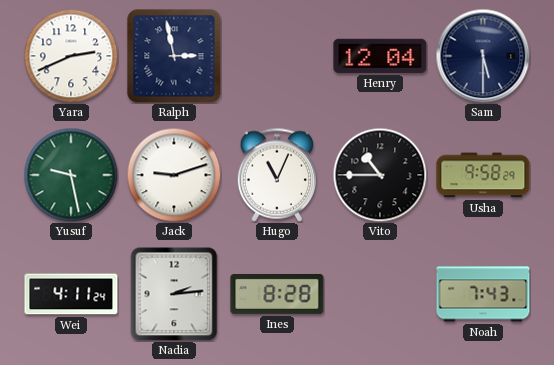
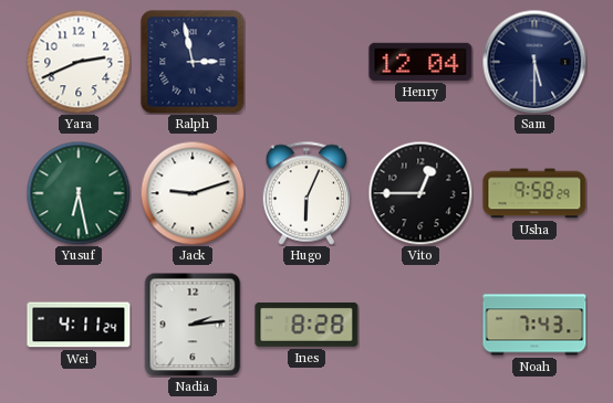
Yusuf: 9:28 -> 6:28 (79, 193)
Hugo: 11:04 -> 6:04 (306, 193)
Vito: 10:45 -> 12:45 (420, 193)
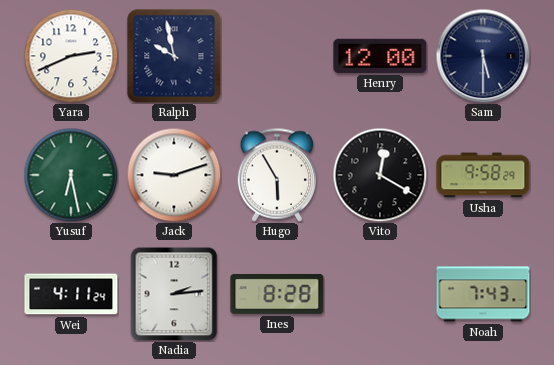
Ralph: 2:58 -> 9:58 (174, 56)
Henry: 12:04 -> 12:00 (380, 56)
Hugo: 6:04 -> 5:55 (277, 175)
Vito: 12:45 -> 12:20 (380, 175)
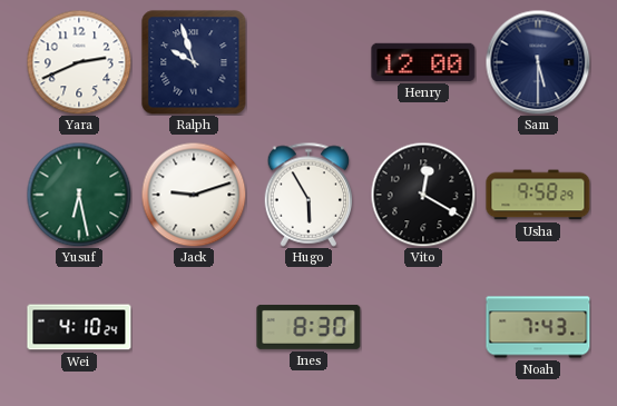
Ralph: 9:58 -> 9:57 (194, 62)
Wei: 4:11 -> 4:10 (79, 327)
Nadia: 2:14 -> none (174, 294)
Ines: 8:28 -> 8:30 (308, 327)
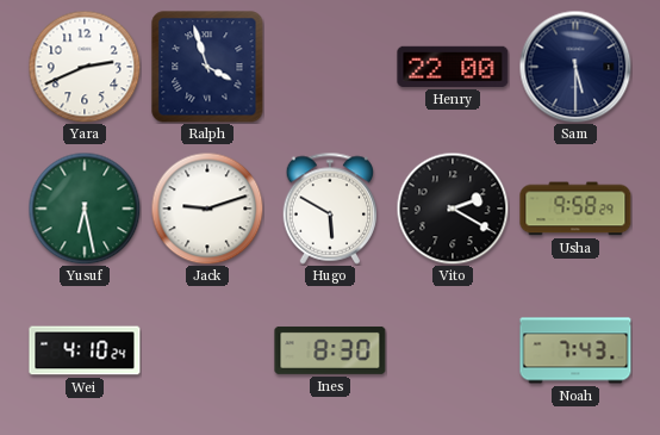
Ralph: 9:57 -> 3:57 (207, 67)
Henry: 12:00 -> 22:00 (453, 67)
Hugo: 5:55 -> 5:50 (330, 209)
Vito: 12:20 -> 2:20 (453, 209)
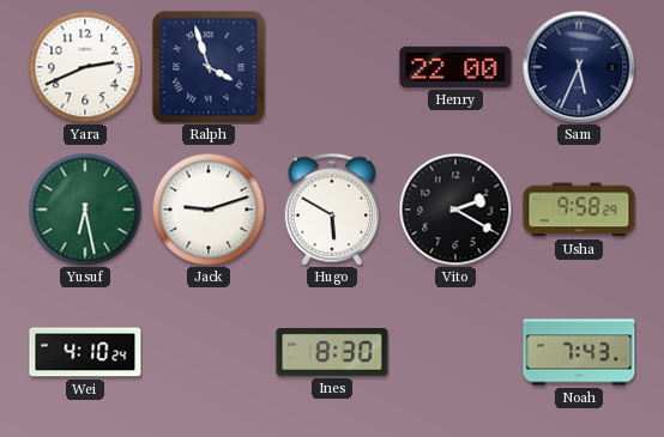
Sam: 5:30 -> 5:34 (579, 67)
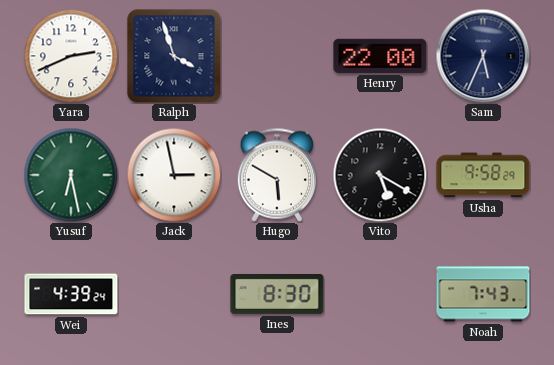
Jack: 9:12 -> 2:58 (174, 175)
Vito: 2:20 -> 5:20 (380, 175)
Wei: 4:10 -> 4:39 (71, 294)
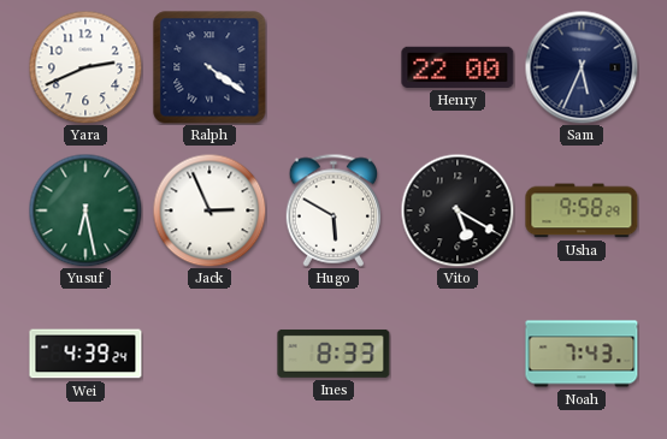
Ralph: 3:57 -> 4:21 (209, 67)
Jack: 2:58 -> 2:56 (209, 210)
Ines: 8:30 -> 8:33 (333, 354)
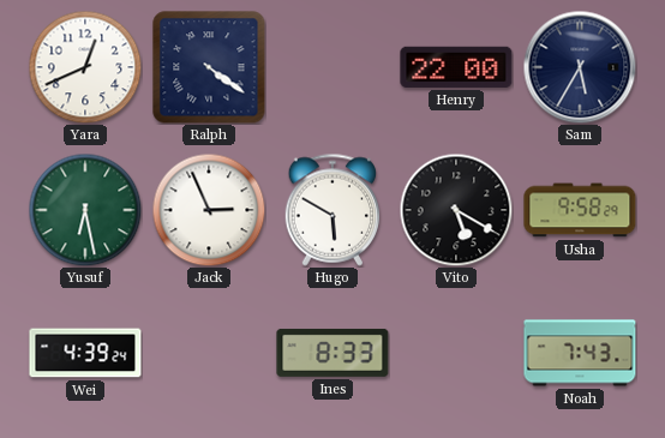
Yara: 2:41 -> 12:41 (85, 67)
Sam: 5:34 -> 5:35 (580, 67)
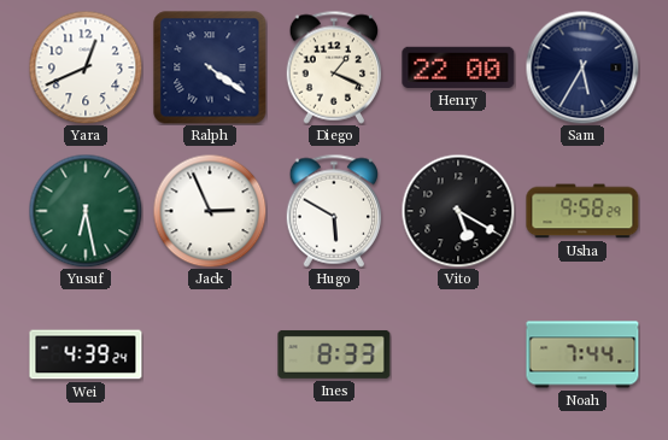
Diego: none -> 1:19 (334, 68)
Noah: 7:43 -> 7:44 (582, 354)
